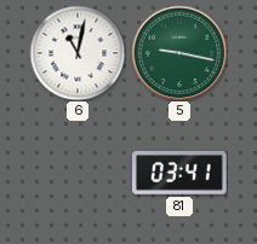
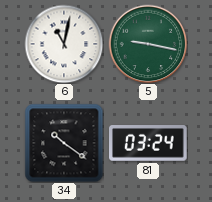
34: none -> 10:21 (64, 143)
81: 03:41 -> 03:24 (149, 144)
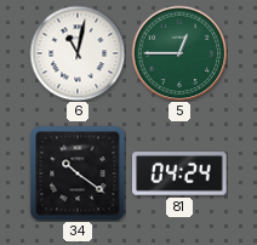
5: 9:17 -> 12:45 (179, 53)
81: 03:24 -> 04:24 (181, 175)
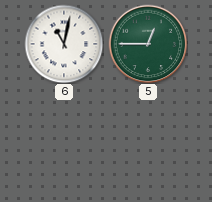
34: 10:21 -> none (78, 173)
81: 04:24 -> none (181, 175)
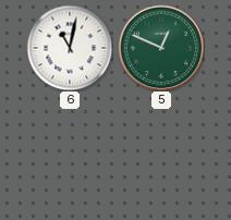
5: 12:45 -> 12:49 (161, 48)
